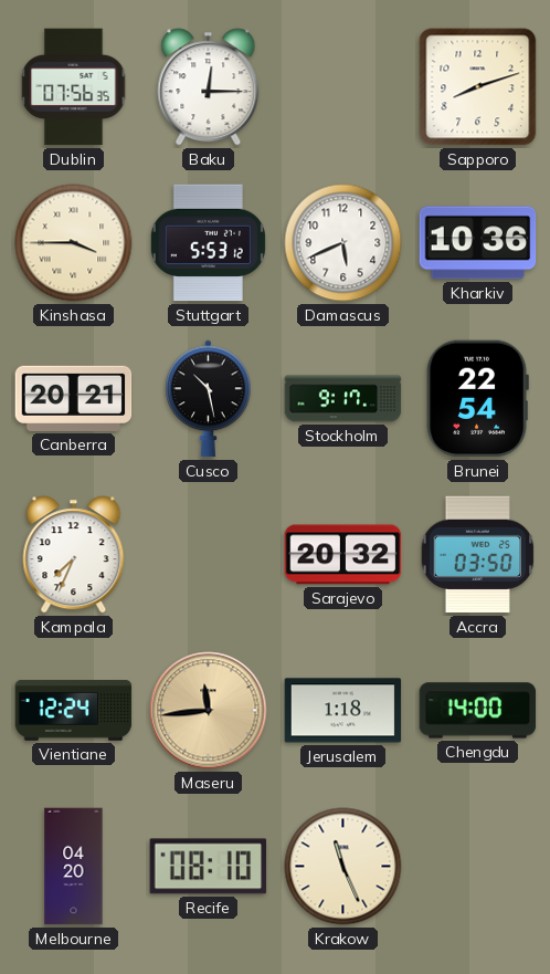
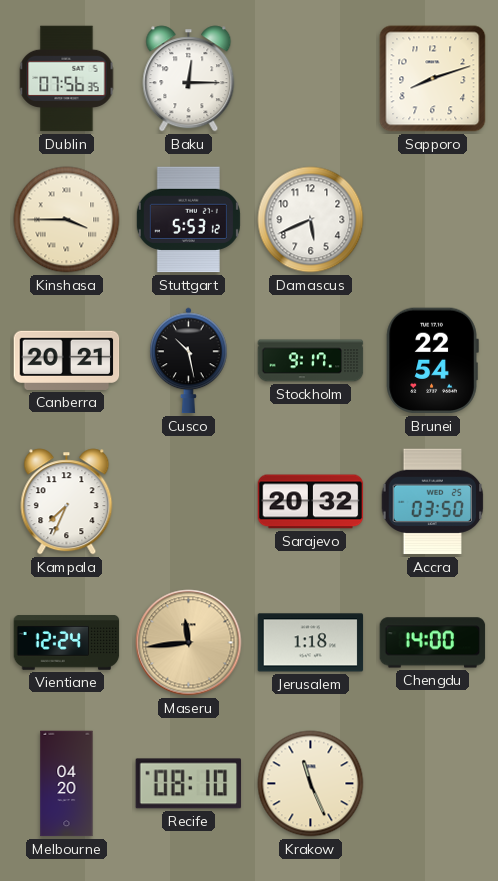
Kharkiv: 10:36 -> none (478, 243)
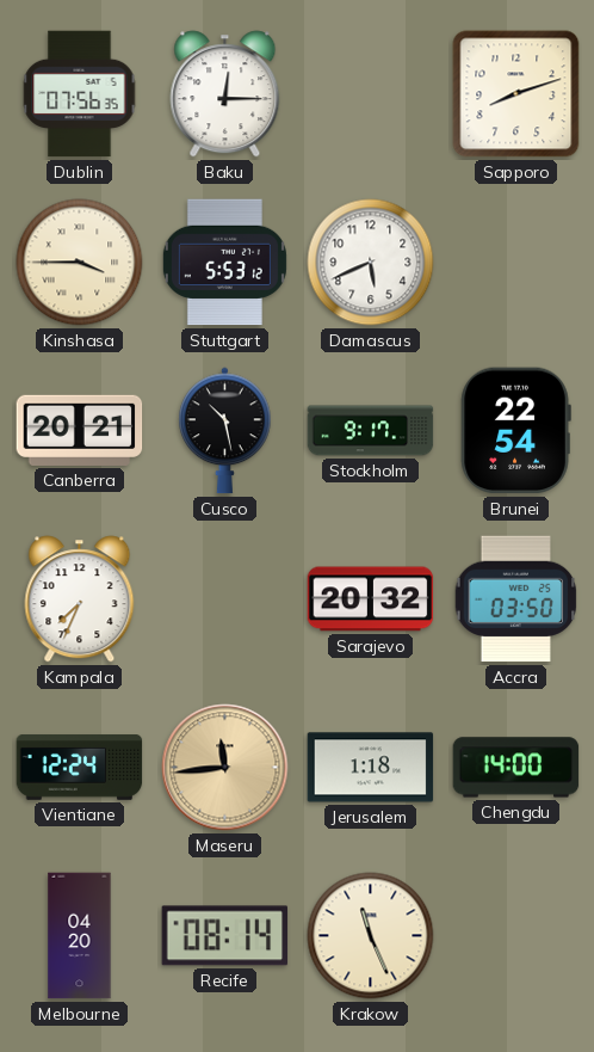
Recife: 08:10 -> 08:14 (225, 936)
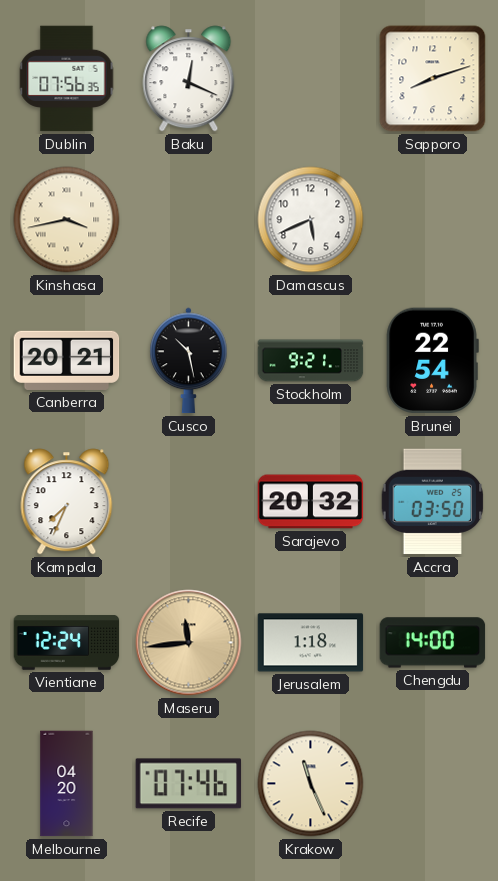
Baku: 12:15 -> 12:19 (189, 79)
Kinshasa: 3:45 -> 3:43 (67, 220)
Stuttgart: 5:53 -> none (224, 263)
Stockholm: 9:17 -> 9:21 (311, 361)
Recife: 08:14 -> 07:46 (189, 784)
